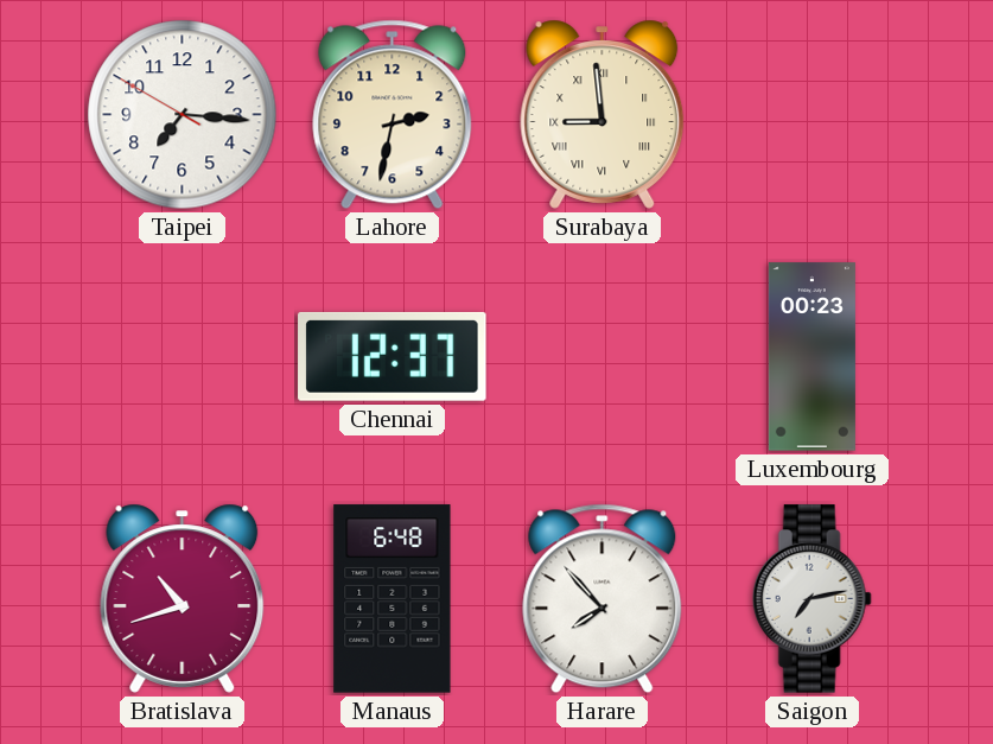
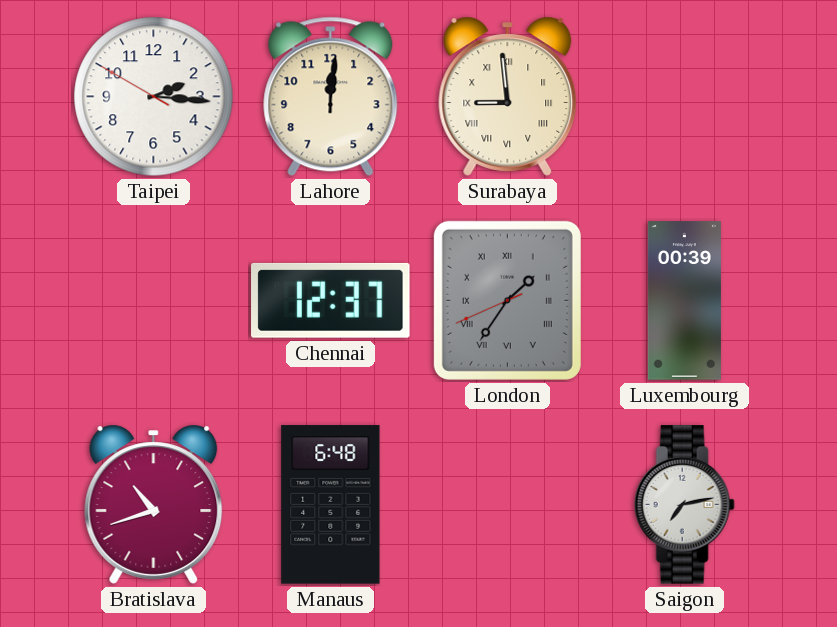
Taipei: 7:15 -> 2:15 (154, 97)
Lahore: 2:32 -> 12:01 (331, 97)
London: none -> 1:35 (507, 300)
Luxembourg: 00:23 -> 00:39 (684, 301)
Harare: 7:53 -> none (603, 599)
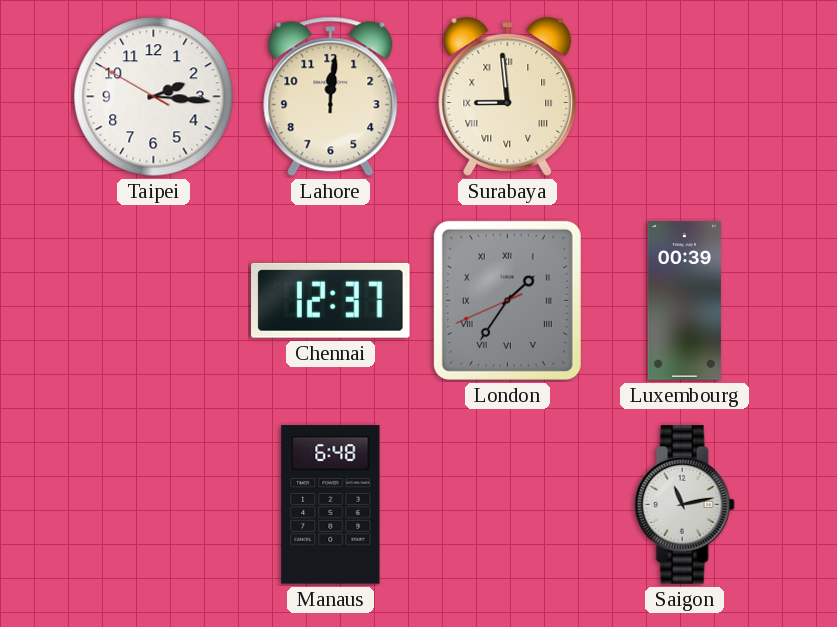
Bratislava: 10:42 -> none (154, 504)
Saigon: 7:13 -> 11:13 (684, 505)
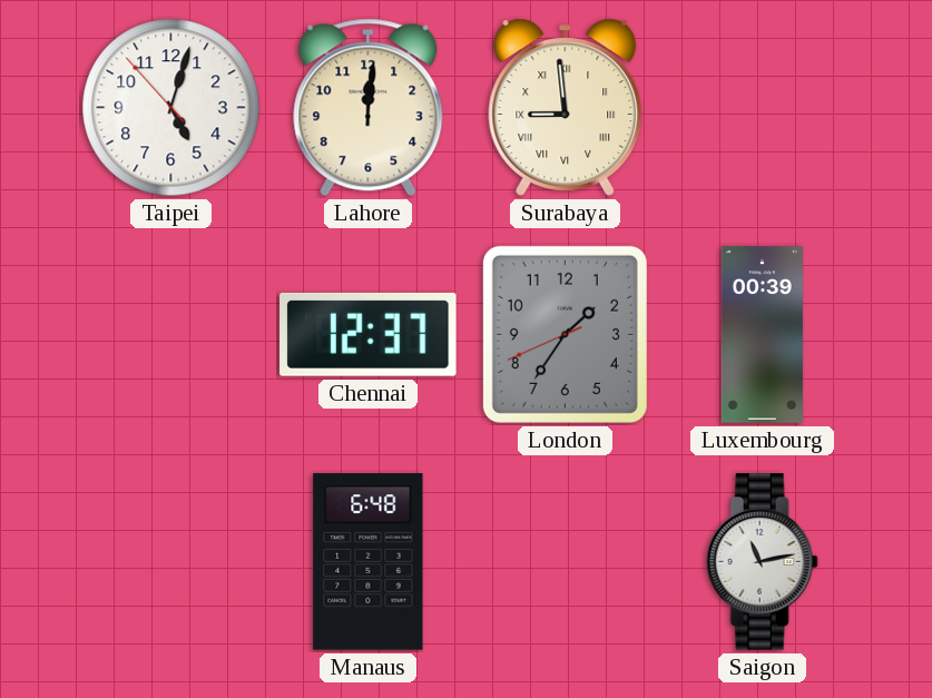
Taipei: 2:15 -> 5:02 (171, 108)
London numerals: Roman -> Arabic (565, 334)
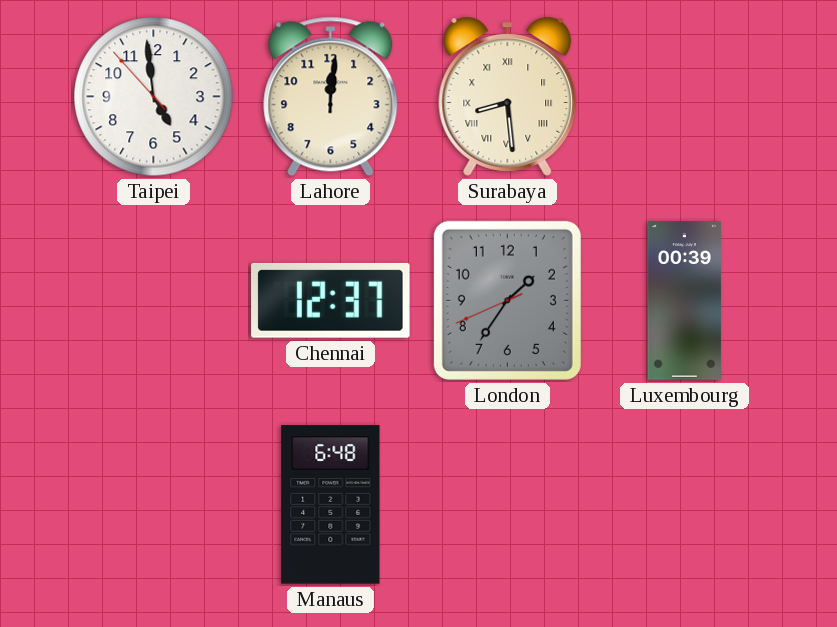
Taipei: 5:02 -> 4:58 (154, 97)
Surabaya: 8:59 -> 8:29 (508, 96)
Saigon: 11:13 -> none (762, 562)
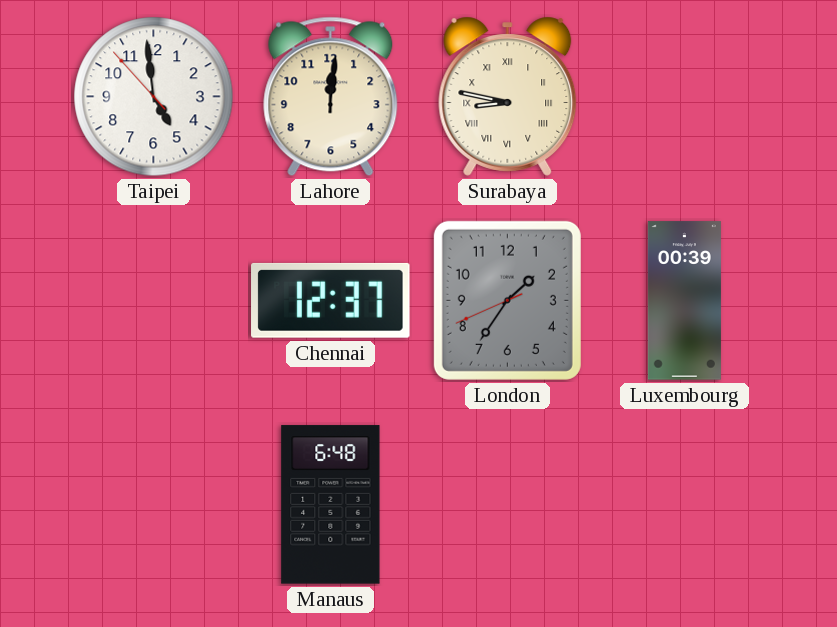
Surabaya: 8:29 -> 8:47 (508, 96)
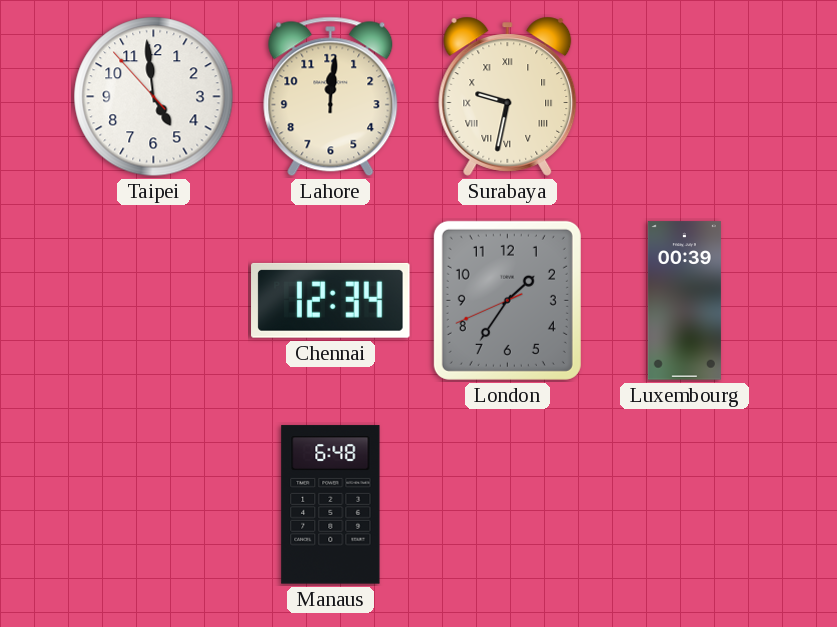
Surabaya: 8:47 -> 9:32 (508, 96)
Chennai: 12:37 -> 12:34 (331, 300)
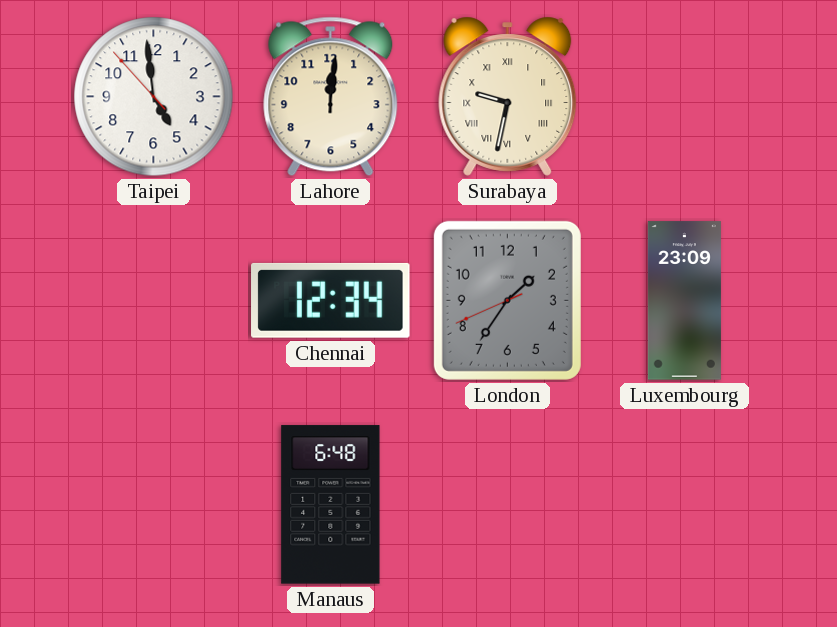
Luxembourg: 00:39 -> 23:09 (684, 301)
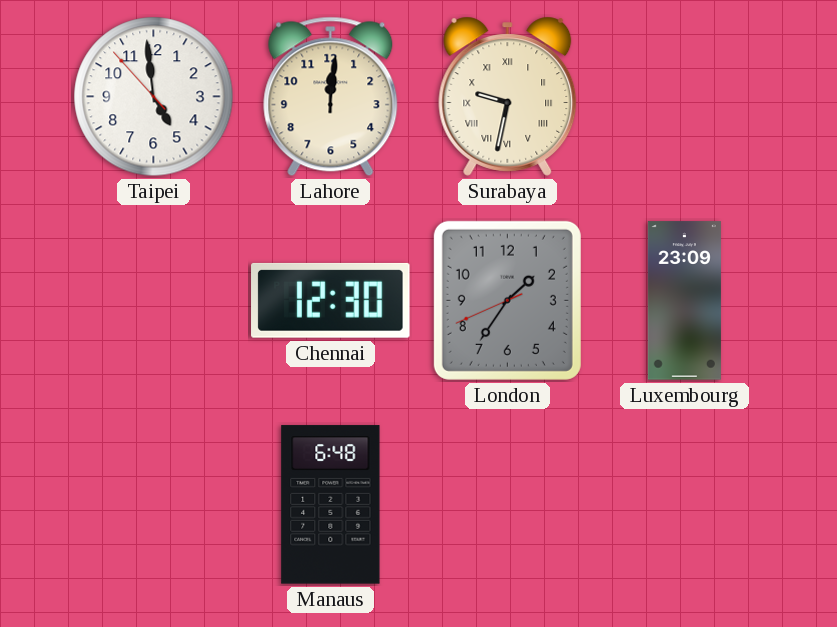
Chennai: 12:34 -> 12:30 (331, 300)
